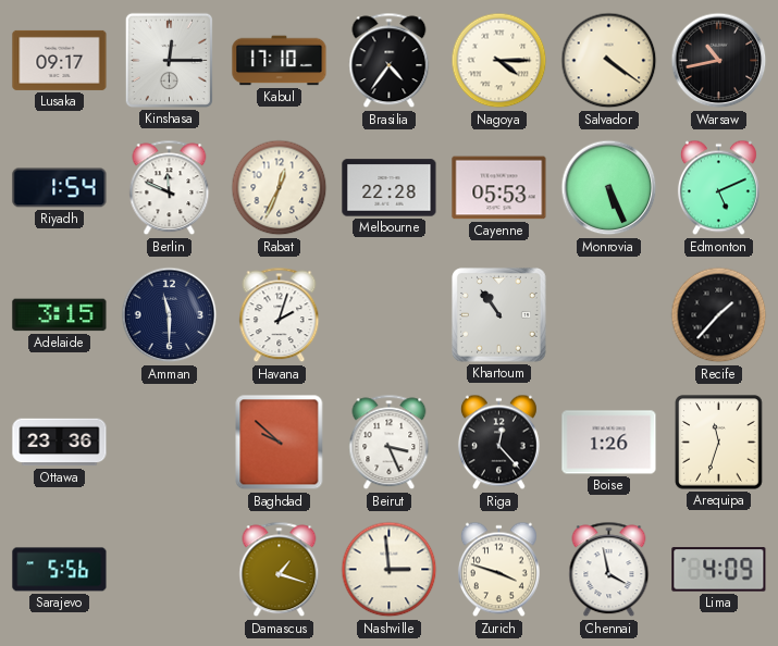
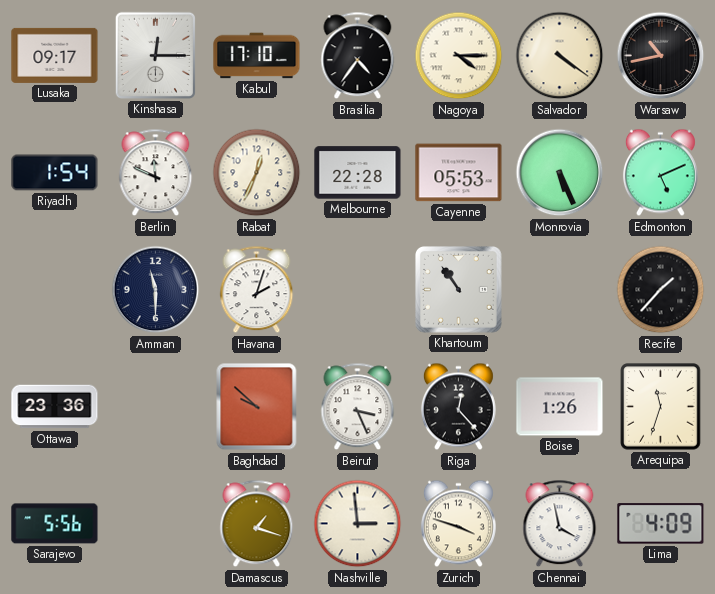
Adelaide: 3:15 -> none (60, 315)
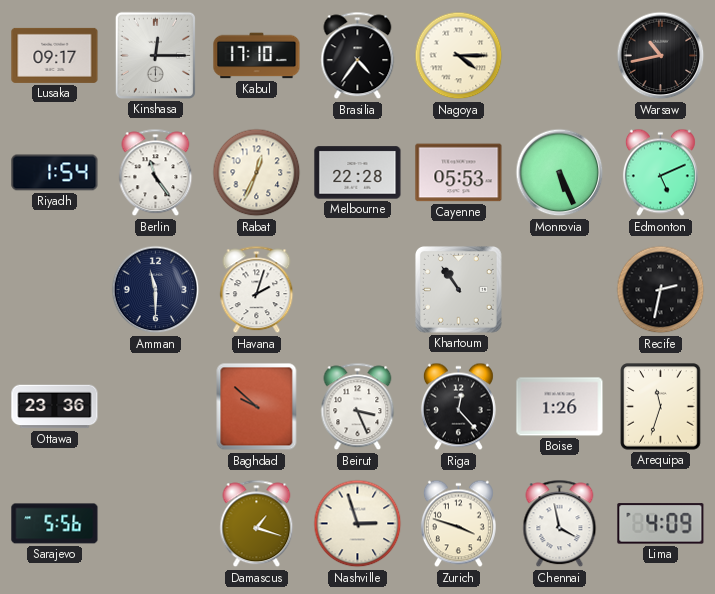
Salvador: 4:21 -> none (560, 56)
Berlin: 11:49 -> 11:24 (156, 173)
Recife: 1:37 -> 2:32 (661, 290)
Nashville: 2:59 -> 2:57 (358, 524)
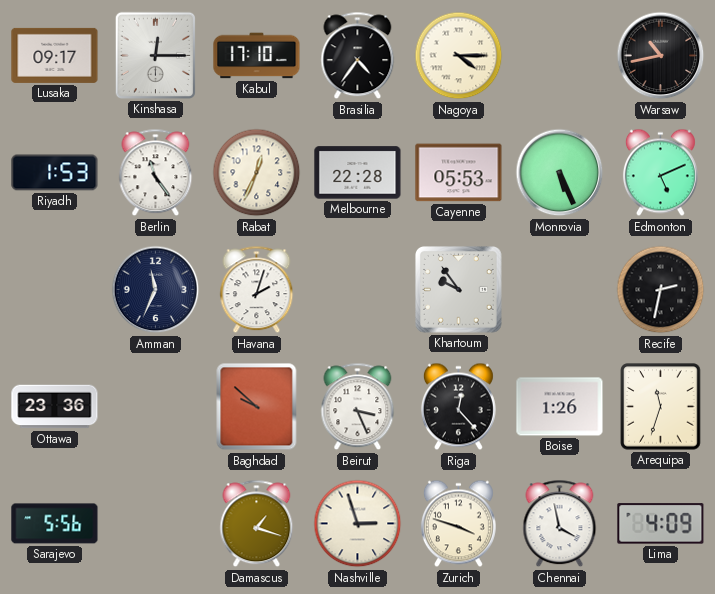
Riyadh: 1:54 -> 1:53 (55, 173)
Amman: 11:30 -> 11:34 (156, 290)
Khartoum: 10:54 -> 9:54 (459, 290)
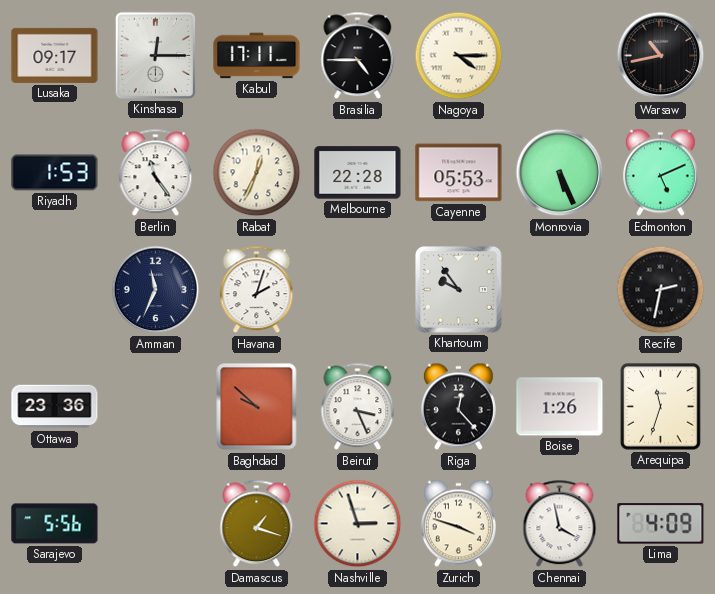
Kabul: 17:10 -> 17:11 (257, 56)
Brasilia: 4:36 -> 4:45 (358, 56)
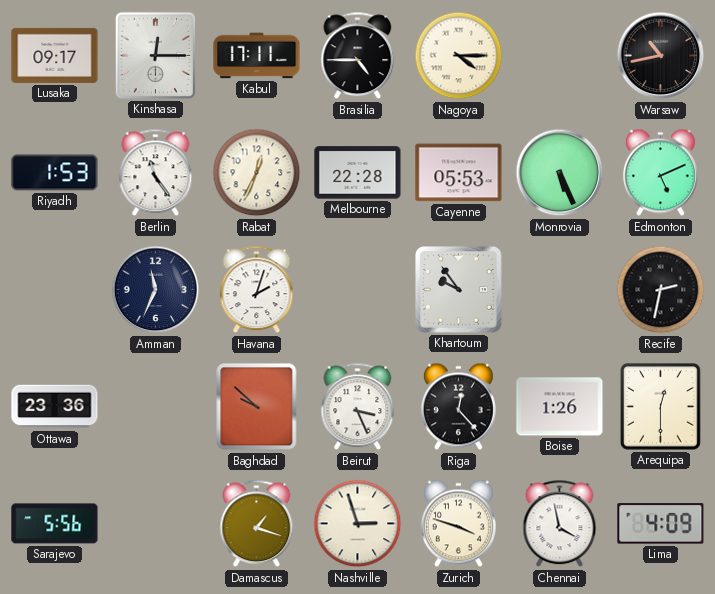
Arequipa: 11:33 -> 12:30 (661, 407)
